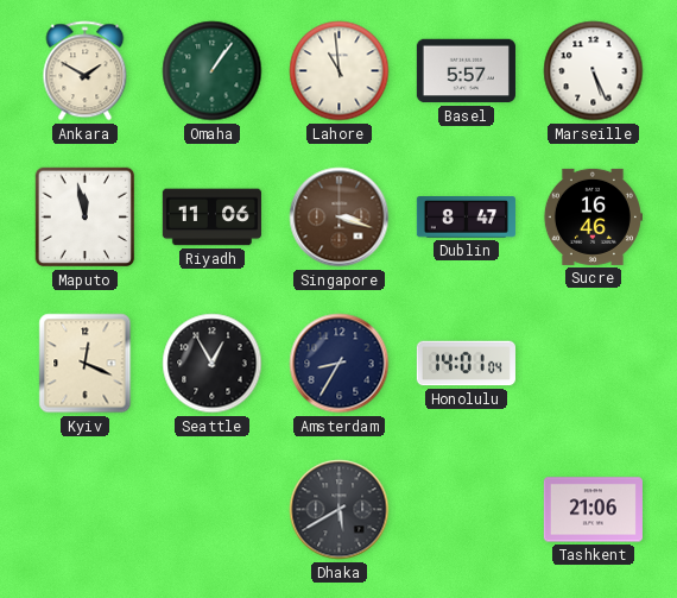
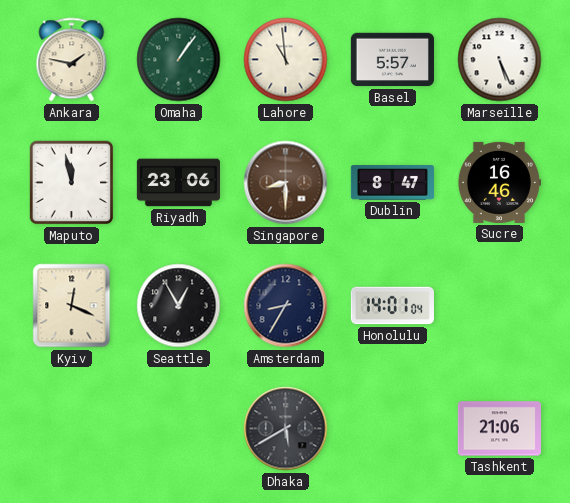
Ankara: 1:50 -> 1:47 (72, 60)
Riyadh: 11:06 -> 23:06 (178, 183)
Singapore: 3:18 -> 8:30 (286, 183)
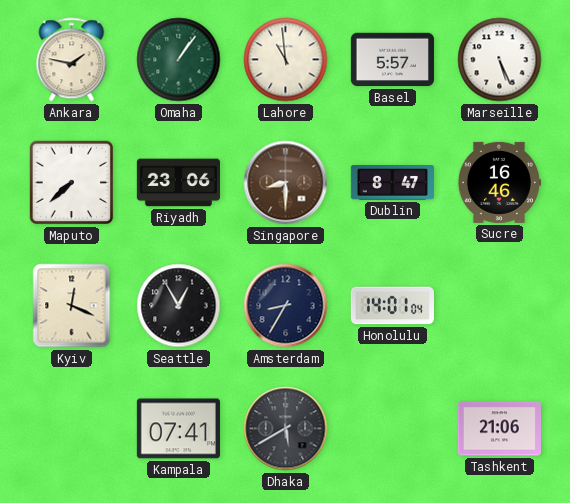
Maputo: 11:58 -> 7:38 (72, 183)
Kampala: none -> 07:41 (178, 429)
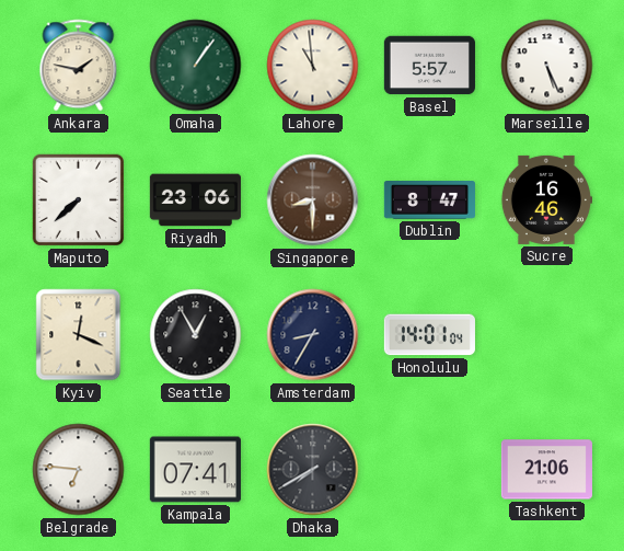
Belgrade: none -> 6:46 (79, 470)
Dhaka: 5:40 -> 7:40 (313, 470)
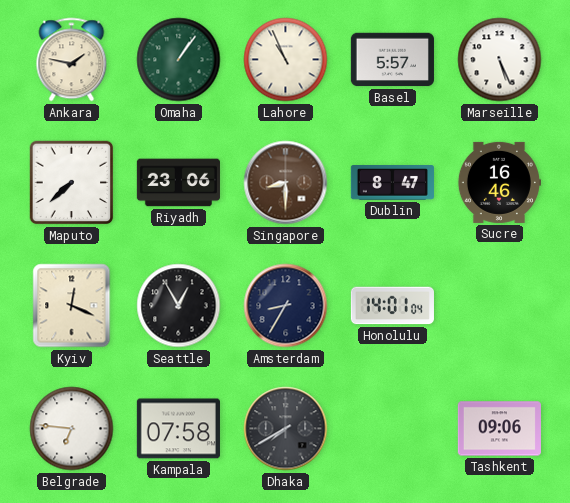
Lahore: 10:59 -> 10:56 (286, 60)
Kampala: 07:41 -> 07:58 (178, 429)
Tashkent: 21:06 -> 09:06 (499, 429)
